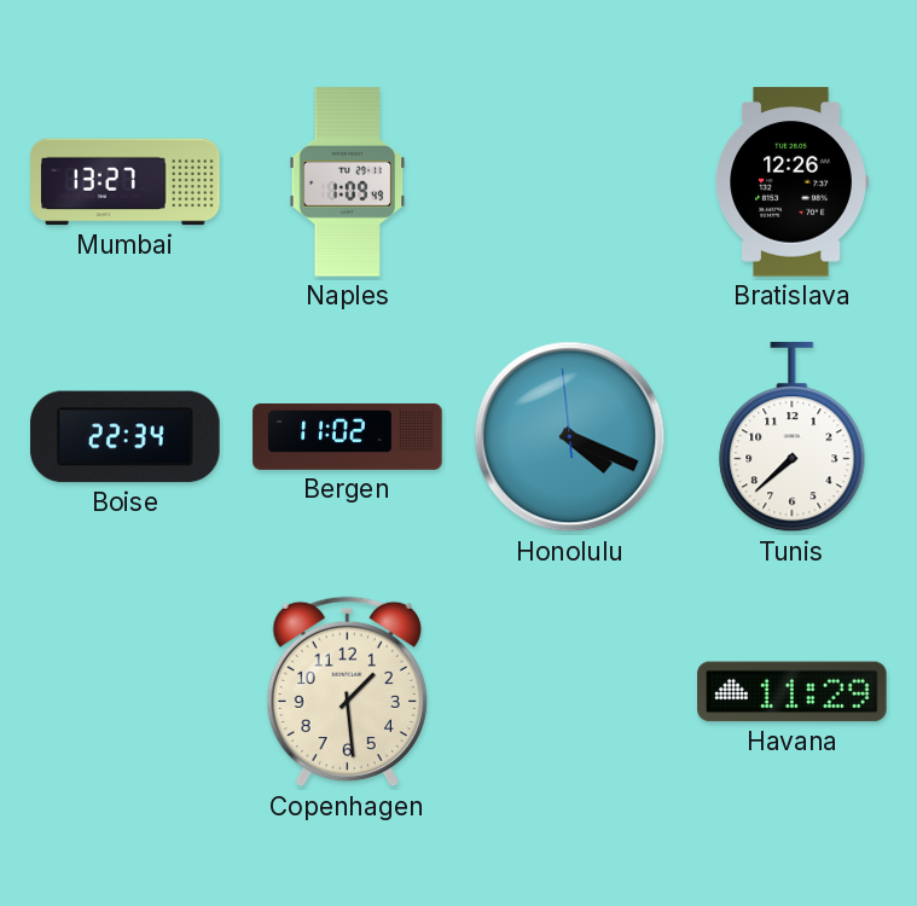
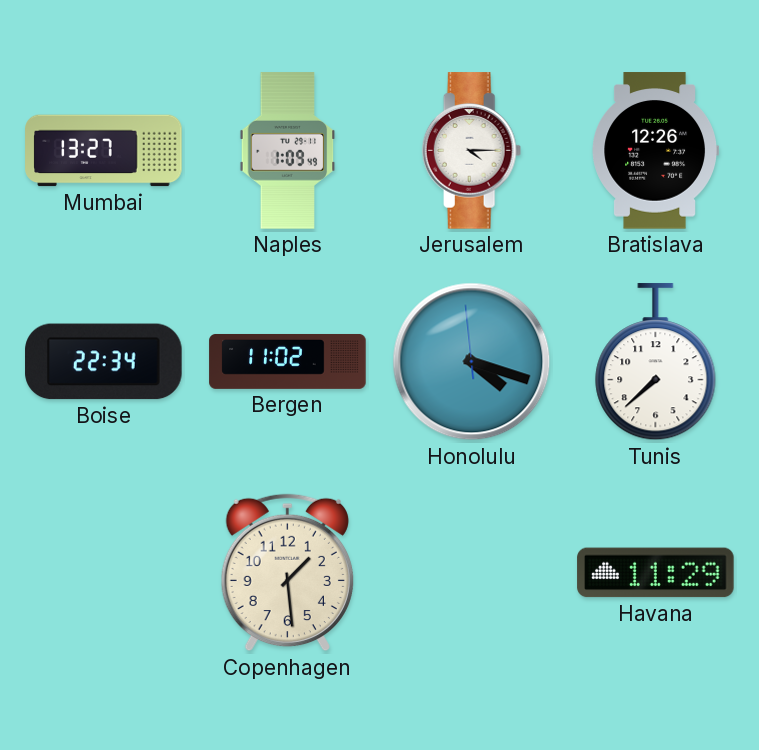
Jerusalem: none -> 4:15 (472, 151)
Honolulu: 4:18 -> 4:17 (472, 362)
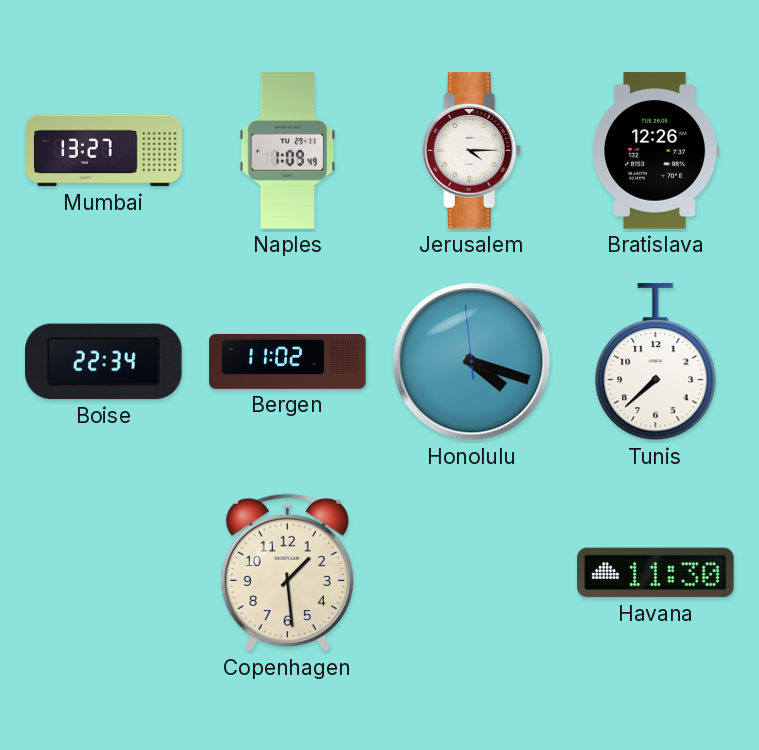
Havana: 11:29 -> 11:30 (656, 573)
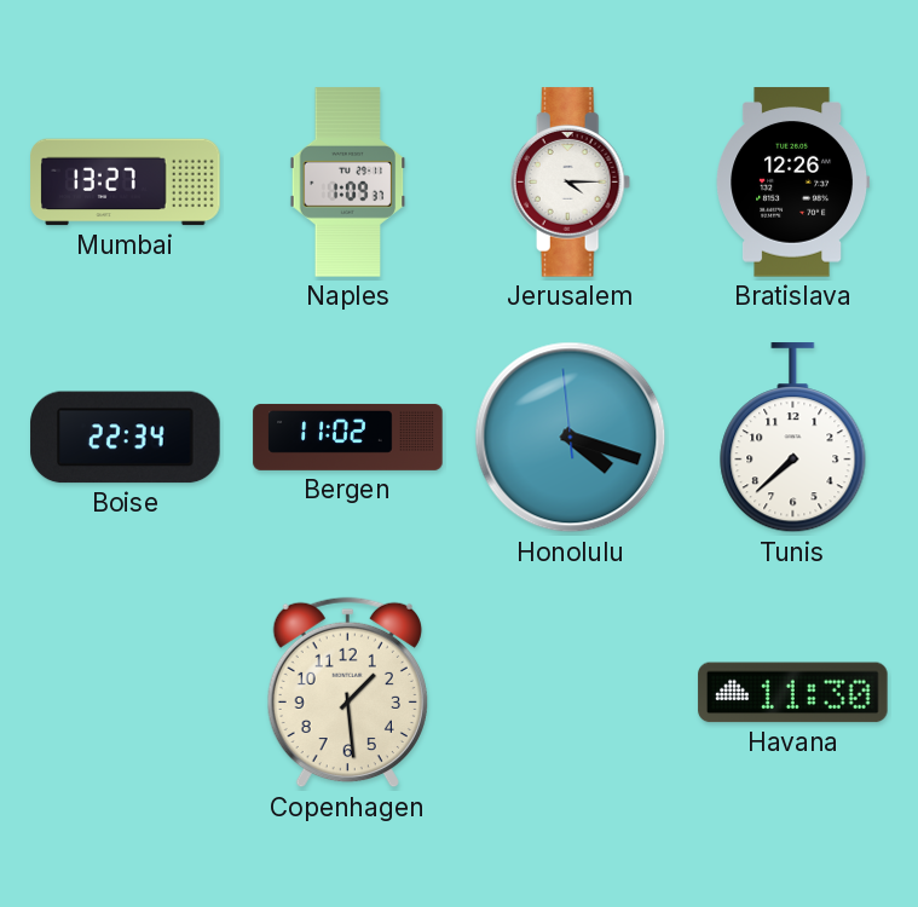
Naples: 1:09:49 -> 1:09:37 (348, 183)
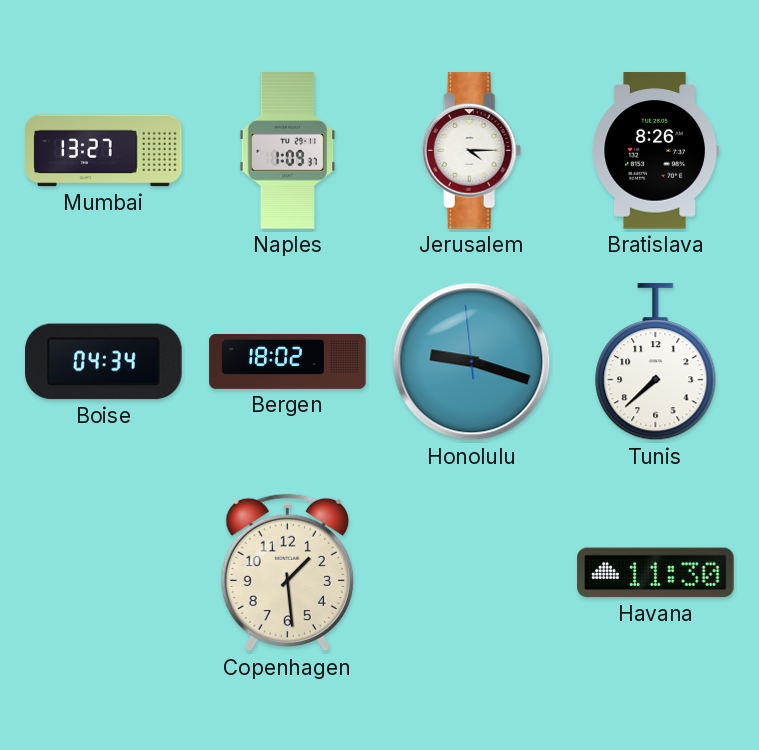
Bratislava: 12:26 -> 8:26 (655, 151)
Boise: 22:34 -> 04:34 (104, 362)
Bergen: 11:02 -> 18:02 (288, 361)
Honolulu: 4:17 -> 9:17 (472, 362)
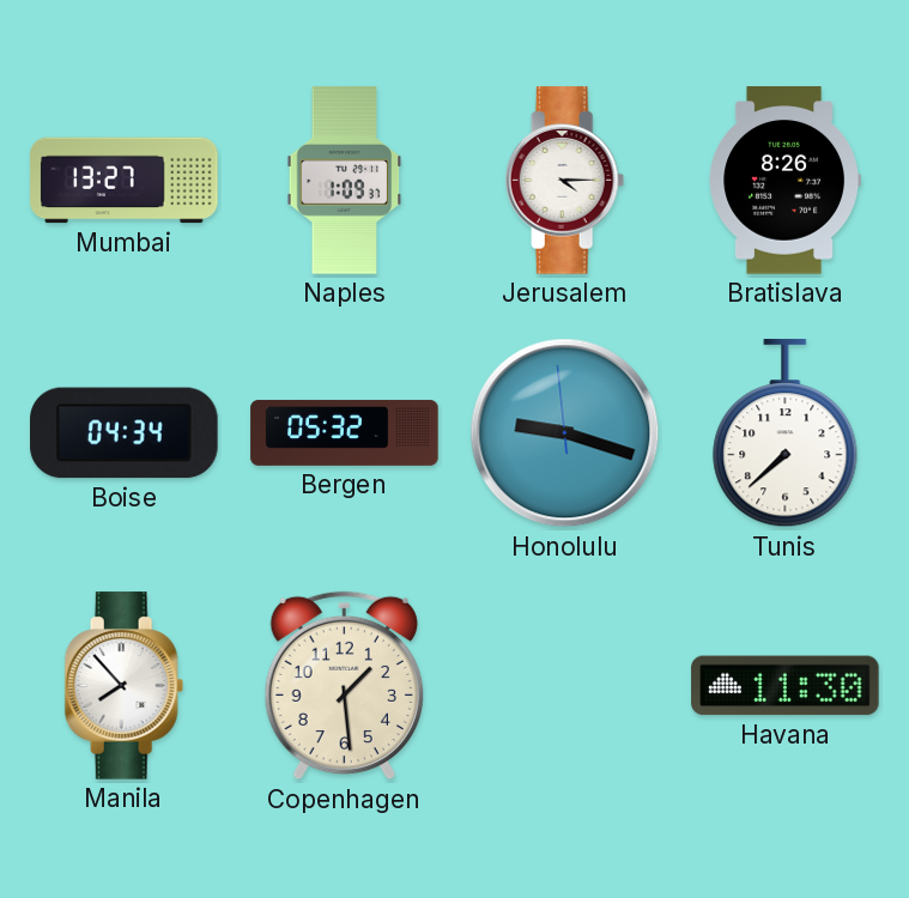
Bergen: 18:02 -> 05:32 (345, 432)
Manila: none -> 7:53 (125, 686)
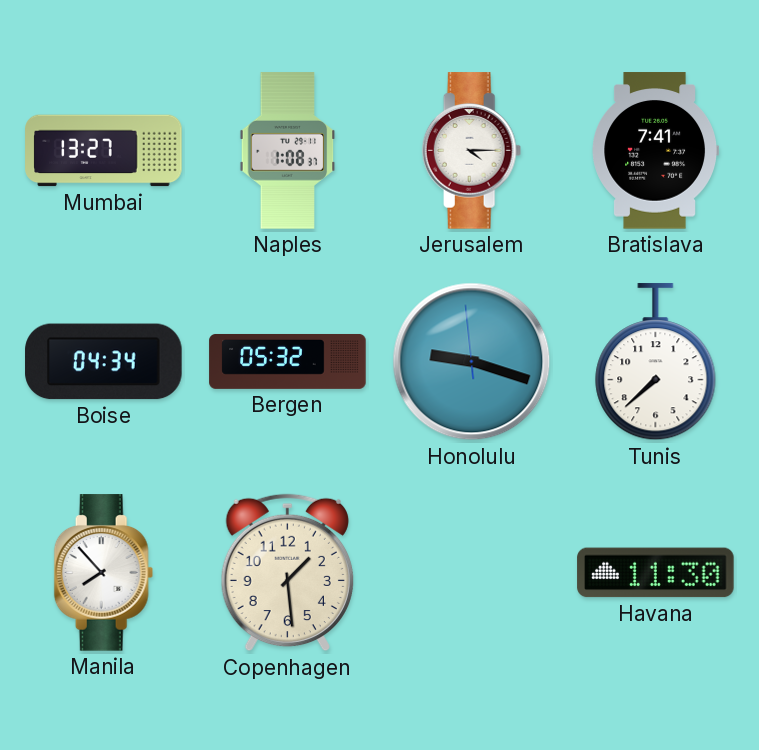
Naples: 1:09 -> 1:08 (288, 151)
Bratislava: 8:26 -> 7:41 (655, 151)
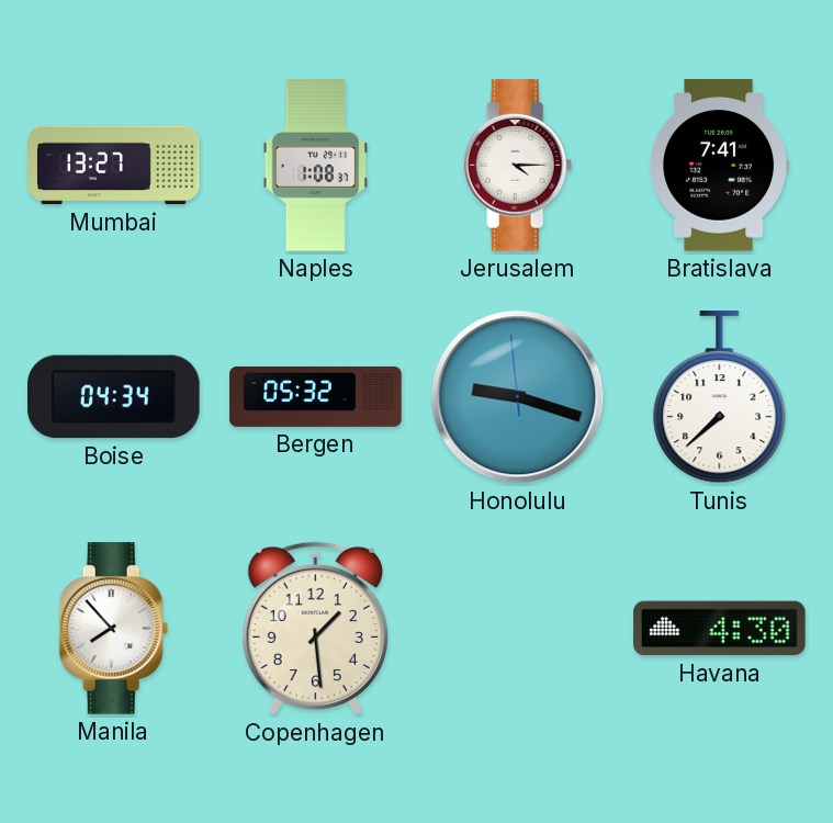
Havana: 11:30 -> 4:30 (720, 629)
